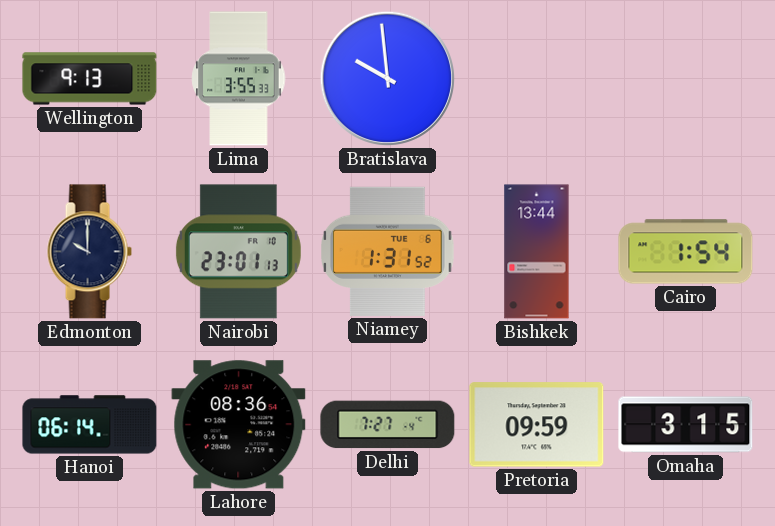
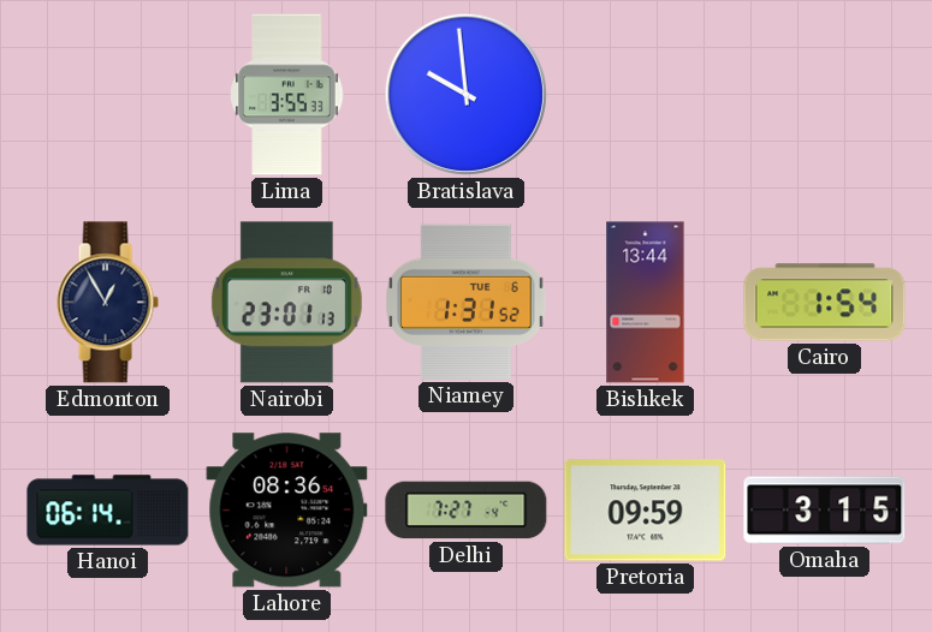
Wellington: 9:13 -> none (90, 79)
Edmonton: 10:00 -> 12:55 (107, 303)
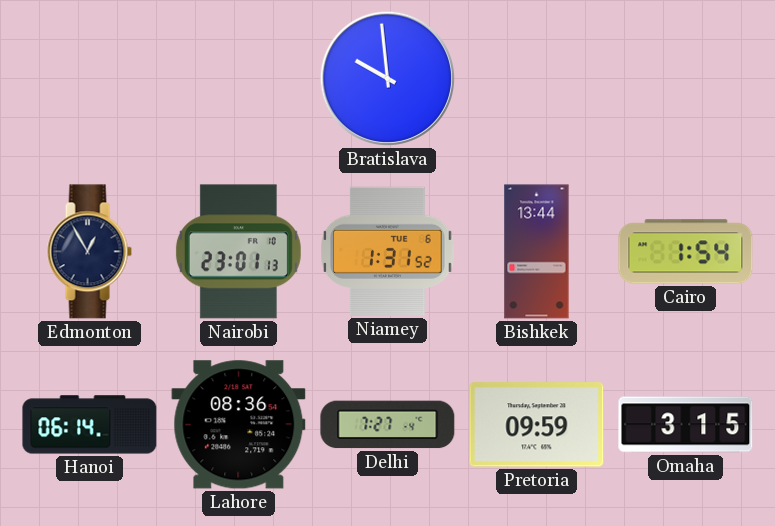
Lima: 3:55 -> none (287, 95)
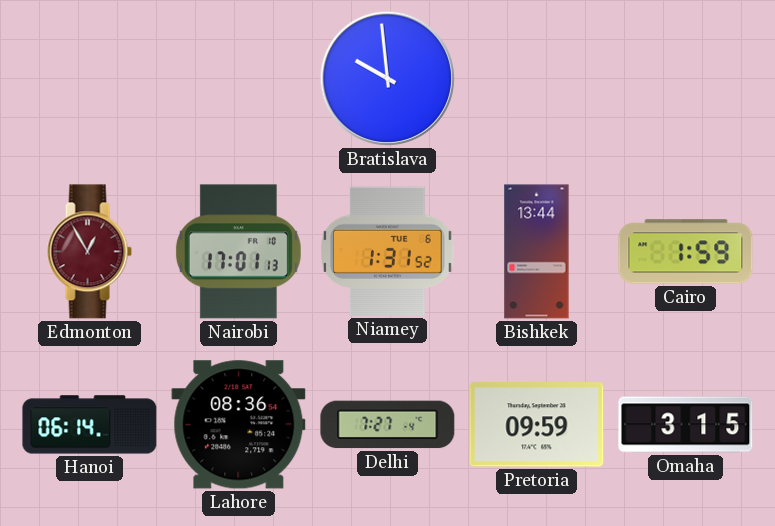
Edmonton dial: navy -> burgundy (89, 252)
Nairobi: 23:01 -> 17:01 (238, 252)
Cairo: 1:54 -> 1:59 (686, 252)
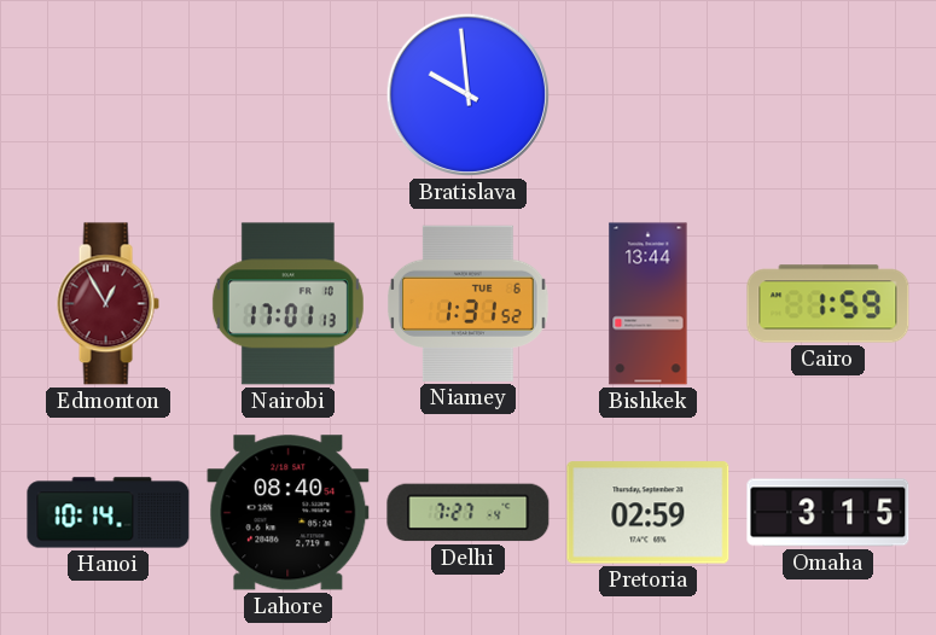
Hanoi: 06:14 -> 10:14 (109, 513)
Lahore: 08:36 -> 08:40 (289, 513)
Pretoria: 09:59 -> 02:59 (649, 513)
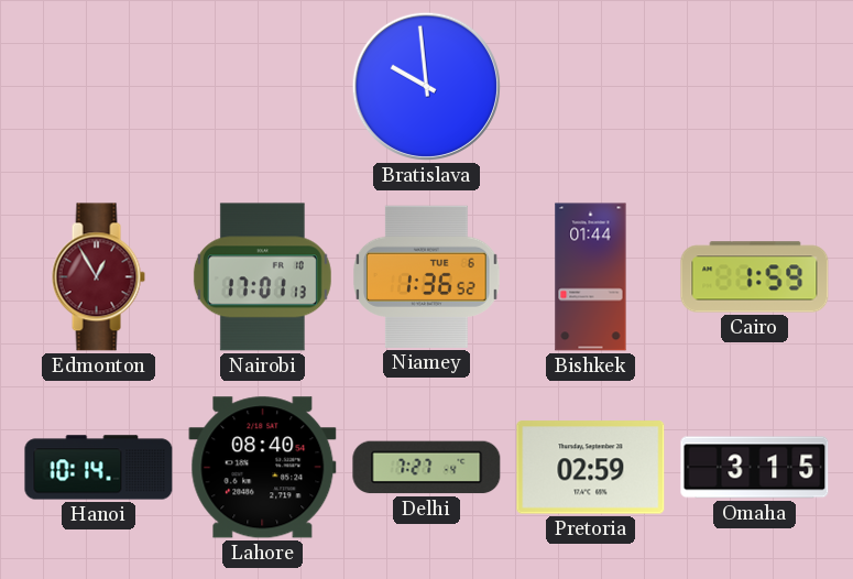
Niamey: 1:31 -> 1:36 (427, 276)
Bishkek: 13:44 -> 01:44 (591, 277)
